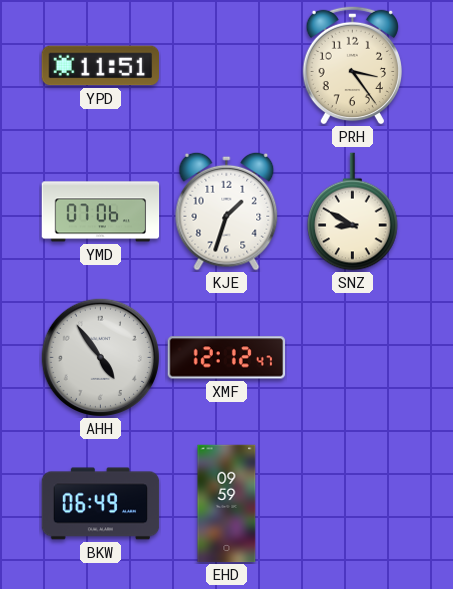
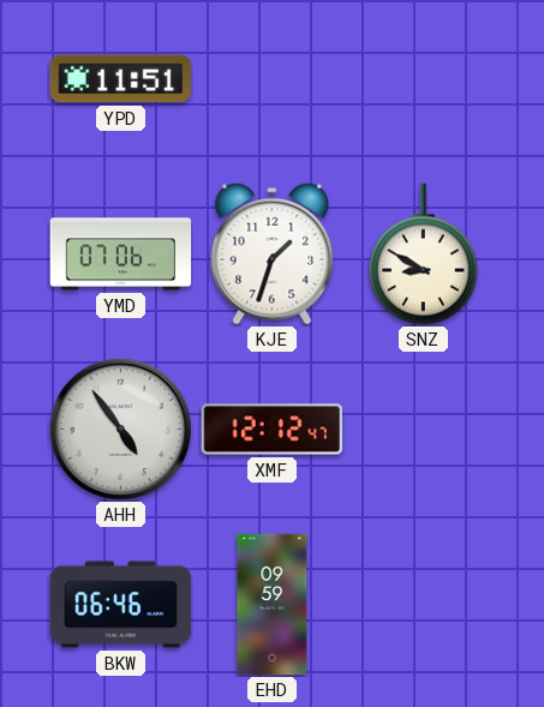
PRH: 3:24 -> none (352, 65)
BKW: 06:49 -> 06:46 (121, 605)
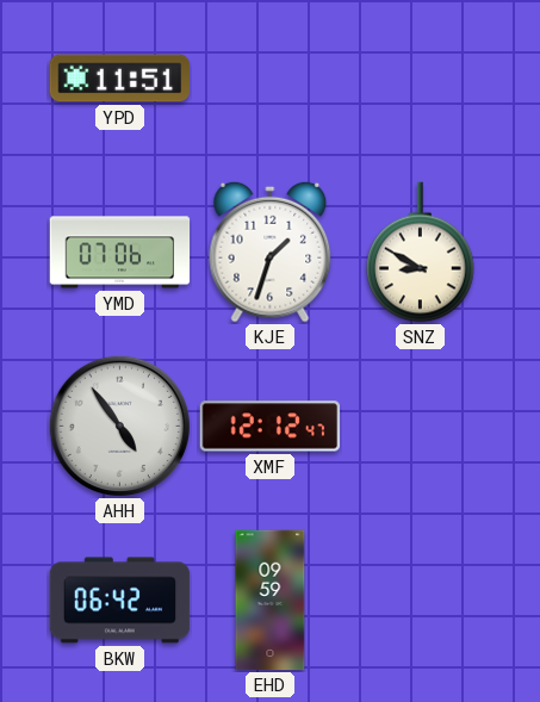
BKW: 06:46 -> 06:42 (120, 601)
